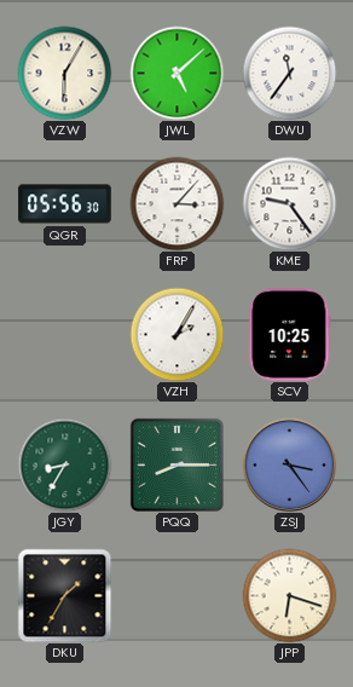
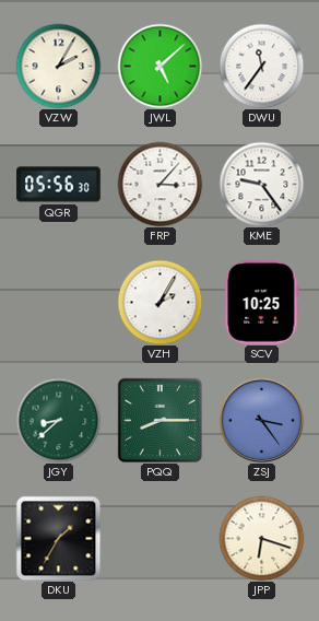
VZW: 6:05 -> 2:05 (58, 66)
JGY: 8:35 -> 8:38 (58, 420)
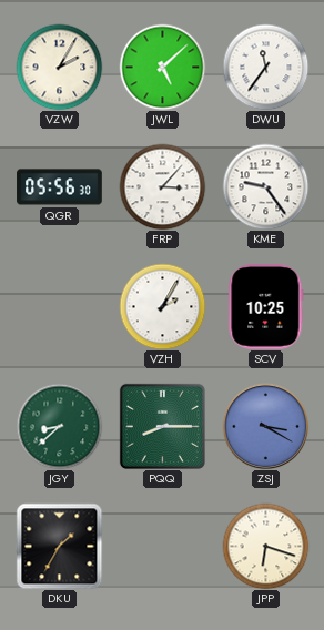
ZSJ: 3:24 -> 3:20 (265, 426)
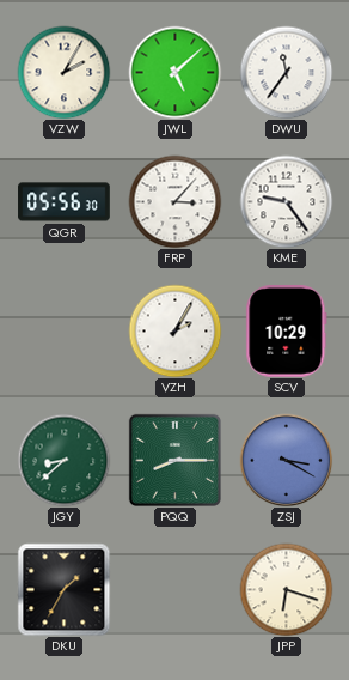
SCV: 10:25 -> 10:29 (287, 332)
